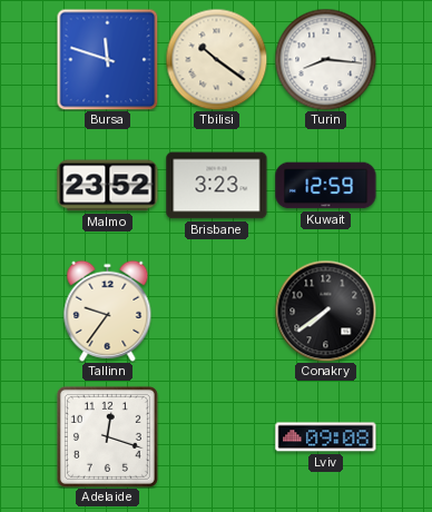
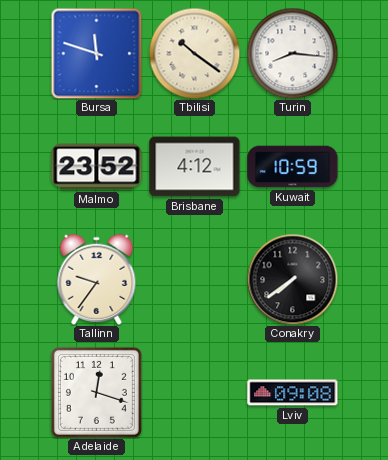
Brisbane: 3:23 -> 4:12 (195, 167)
Kuwait: 12:59 -> 10:59 (293, 167)
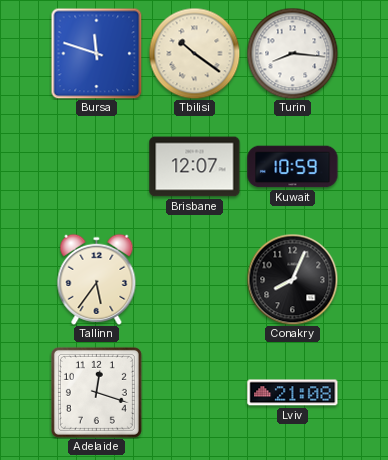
Malmo: 23:52 -> none (97, 167)
Brisbane: 4:12 -> 12:07 (195, 167)
Tallinn: 9:36 -> 5:36 (97, 279)
Conakry: 7:39 -> 8:04 (292, 279)
Lviv: 09:08 -> 21:08 (293, 393)
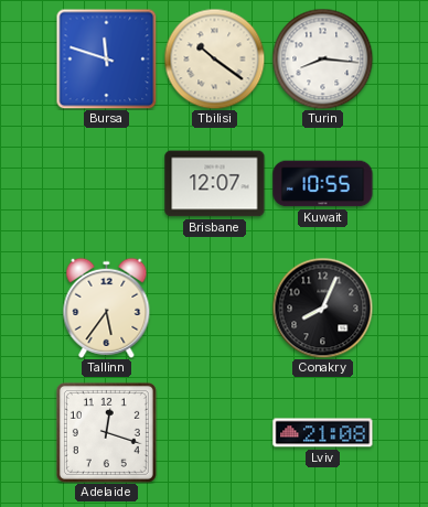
Kuwait: 10:59 -> 10:55 (323, 184)
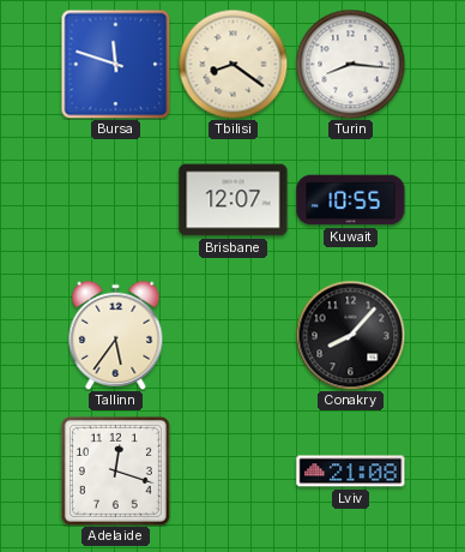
Tbilisi: 10:21 -> 8:21 (232, 64)
Conakry: 8:04 -> 8:07 (350, 335)
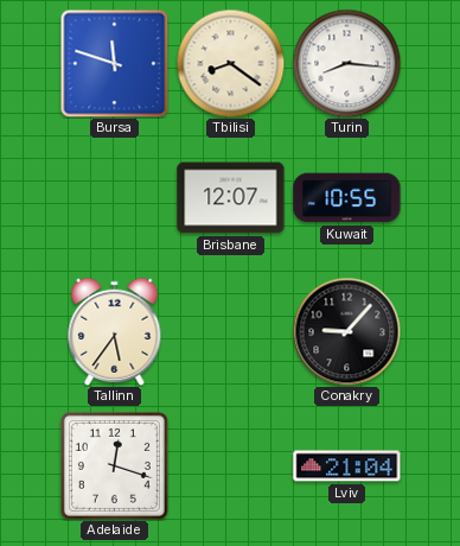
Conakry: 8:07 -> 9:07 (346, 331)
Lviv: 21:08 -> 21:04 (347, 466)
